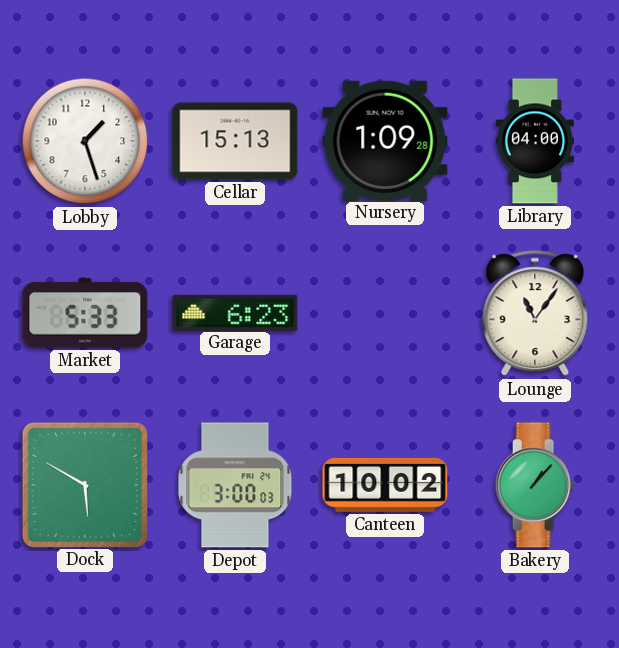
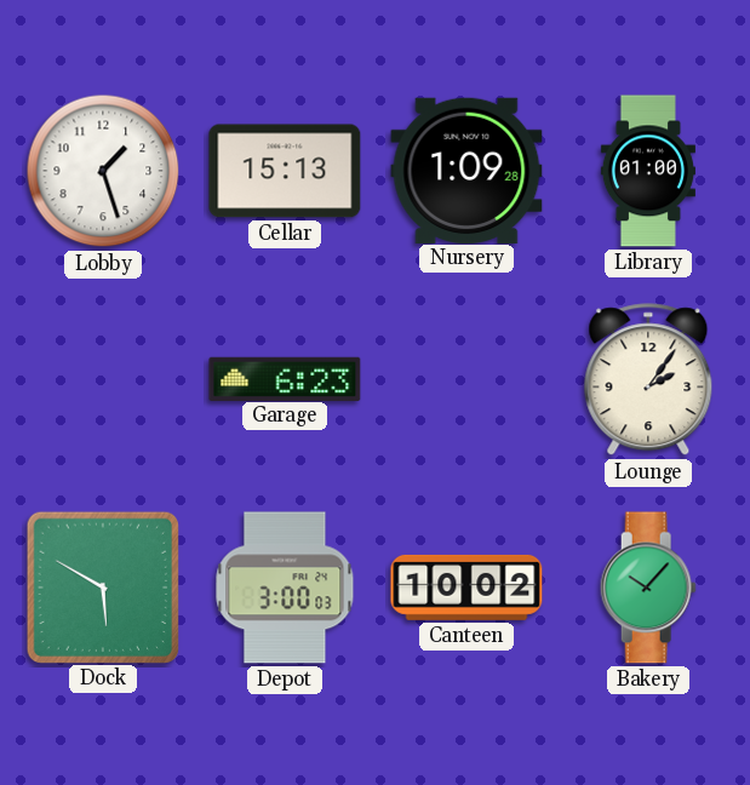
Library: 04:00 -> 01:00 (648, 171)
Market: 5:33 -> none (85, 313)
Lounge: 11:06 -> 2:06 (648, 380)
Bakery: 1:07 -> 10:07 (648, 588)
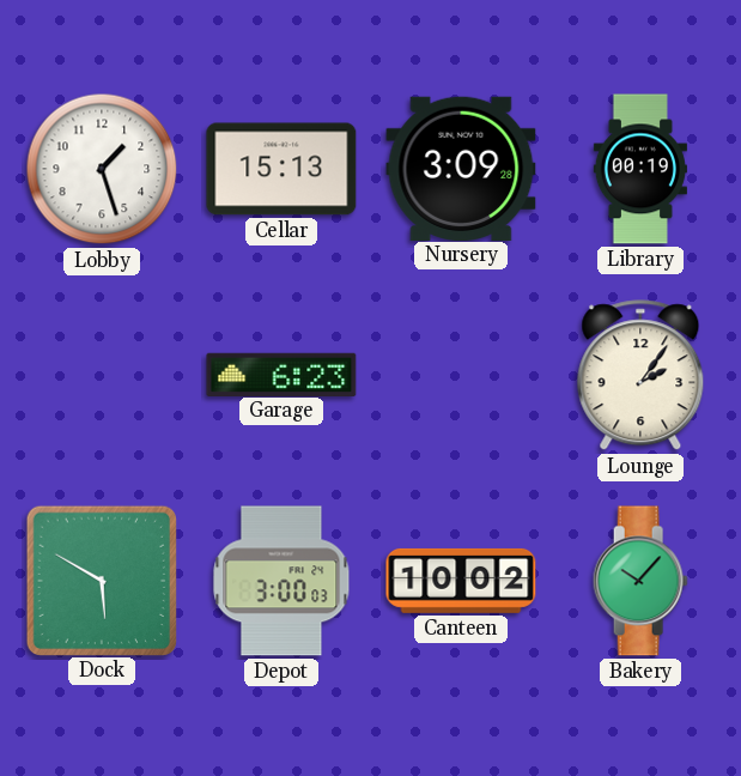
Nursery: 1:09 -> 3:09 (461, 168)
Library: 01:00 -> 00:19 (640, 169)
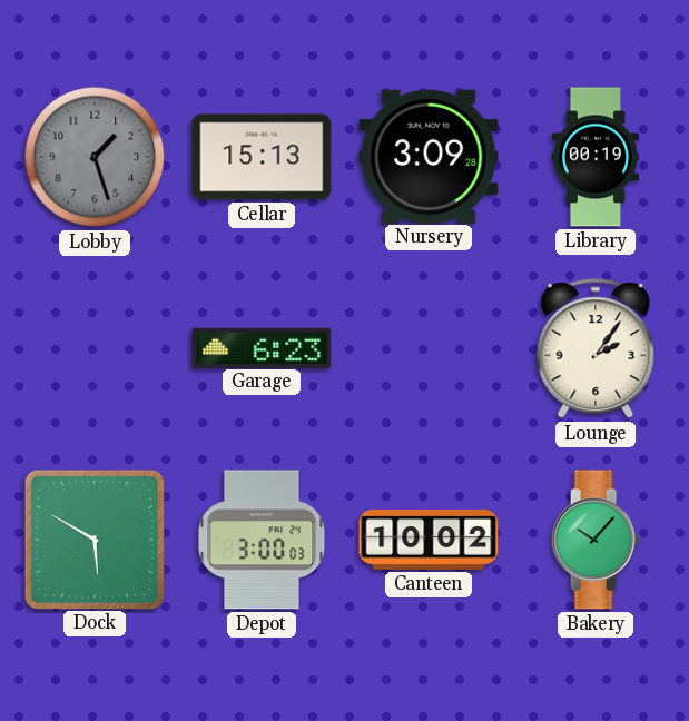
Lobby dial: white -> grey (95, 157)
